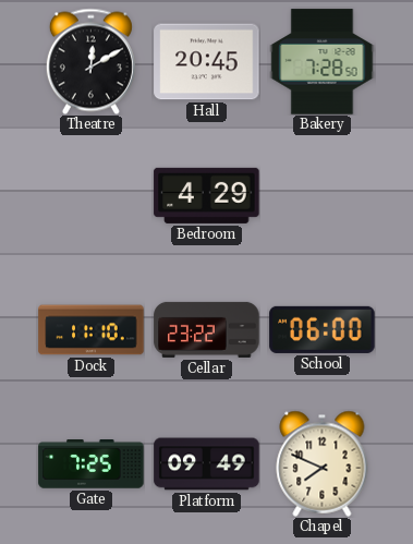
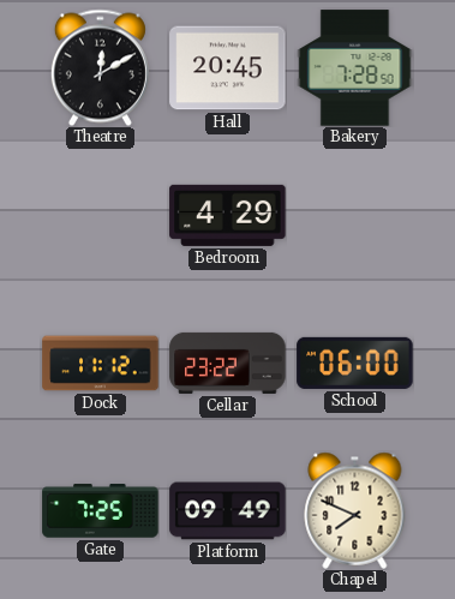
Dock: 11:10 -> 11:12 (101, 364)
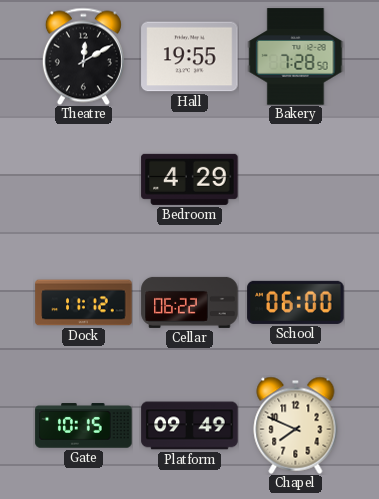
Hall: 20:45 -> 19:55 (190, 57)
Cellar: 23:22 -> 06:22 (190, 302)
Gate: 7:25 -> 10:15 (84, 426)
